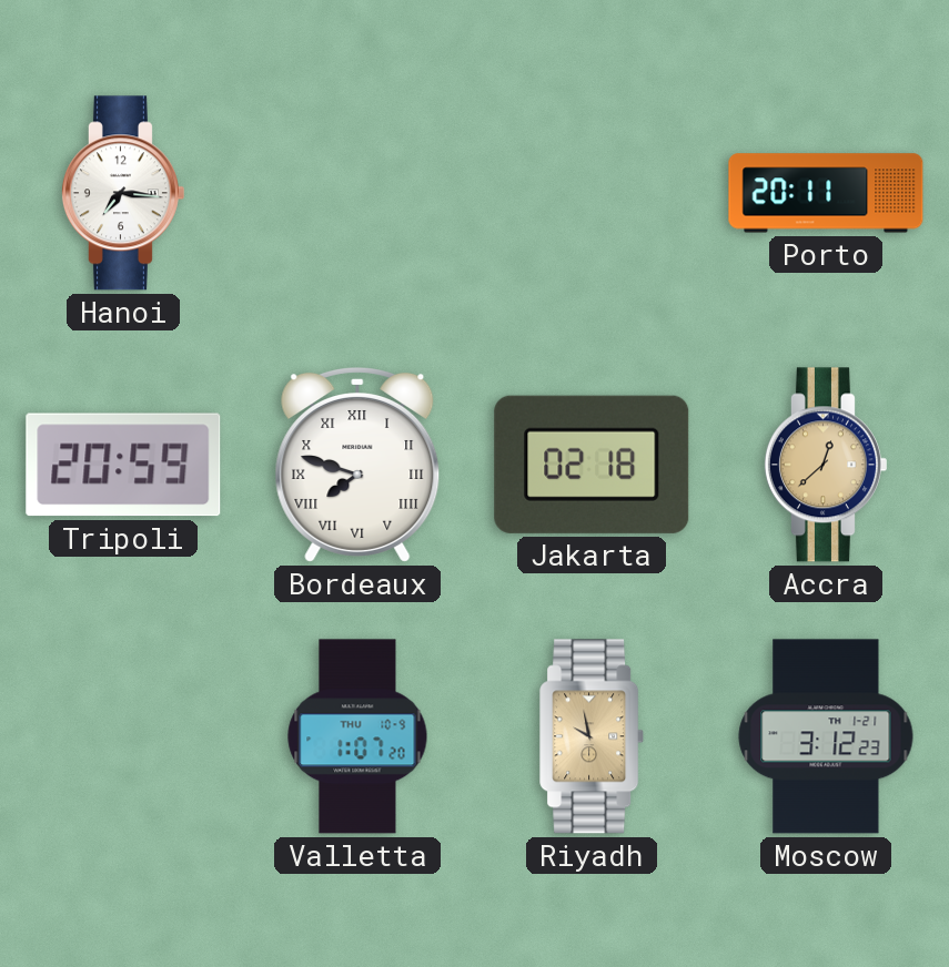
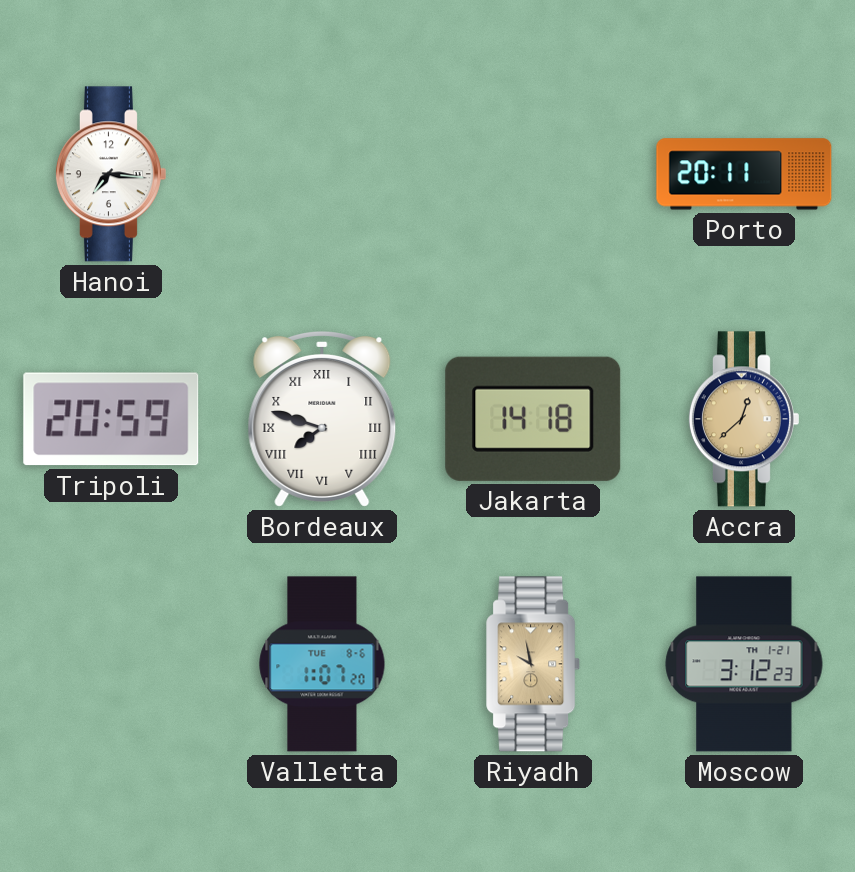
Jakarta: 02:18 -> 14:18 (533, 419)
Valletta date: THU 10-9 -> TUE 8-6 (322, 664)
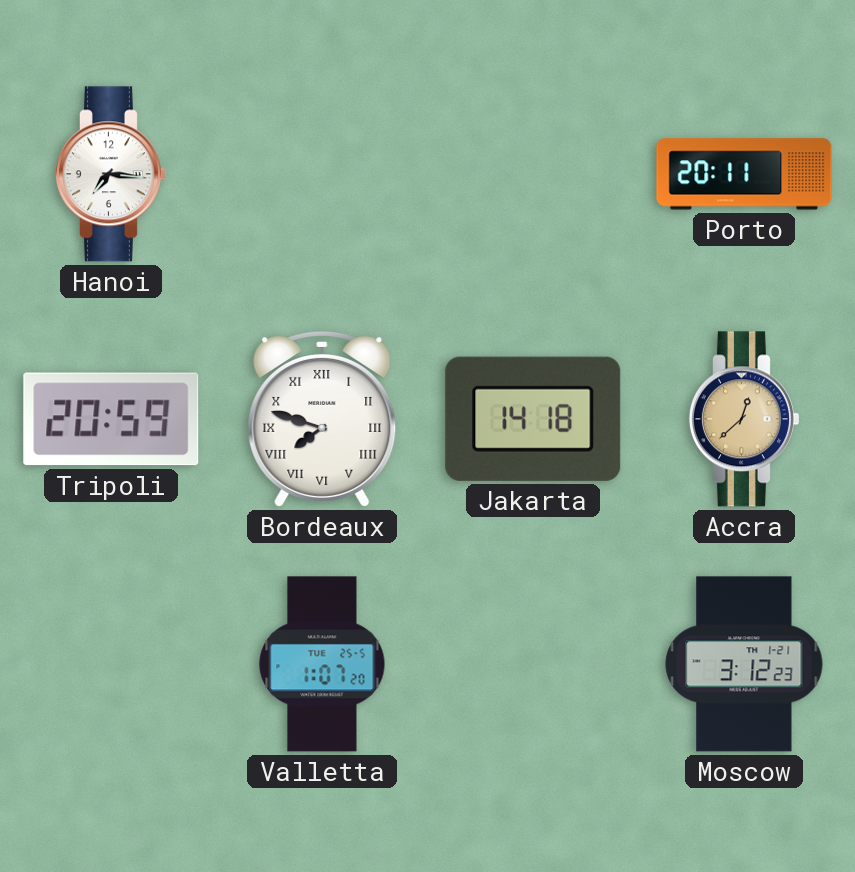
Valletta date: TUE 8-6 -> TUE 25-5 (322, 664)
Riyadh: 9:58 -> none (534, 664)
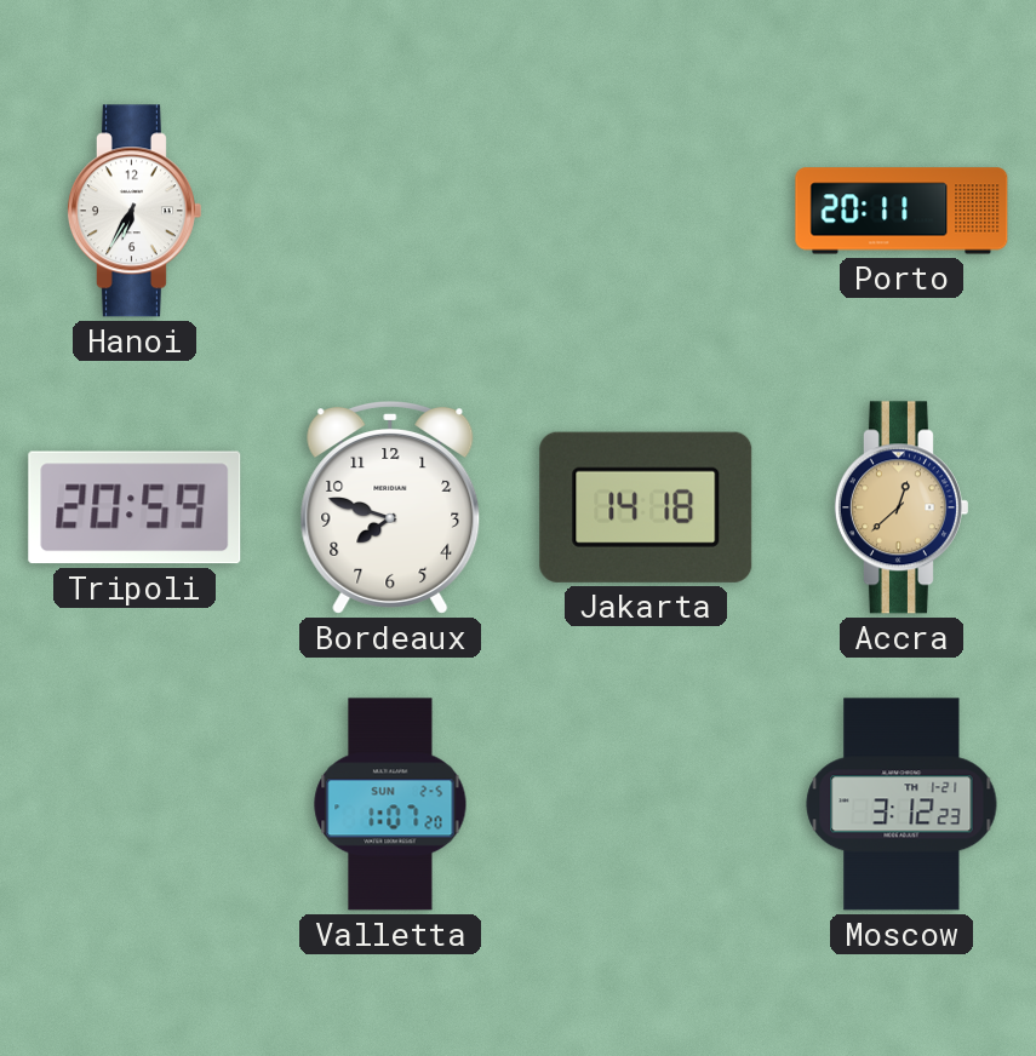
Hanoi: 7:16 -> 6:35 (133, 211)
Bordeaux numerals: Roman -> Arabic (390, 509)
Valletta date: TUE 25-5 -> SUN 2-5 (390, 804)
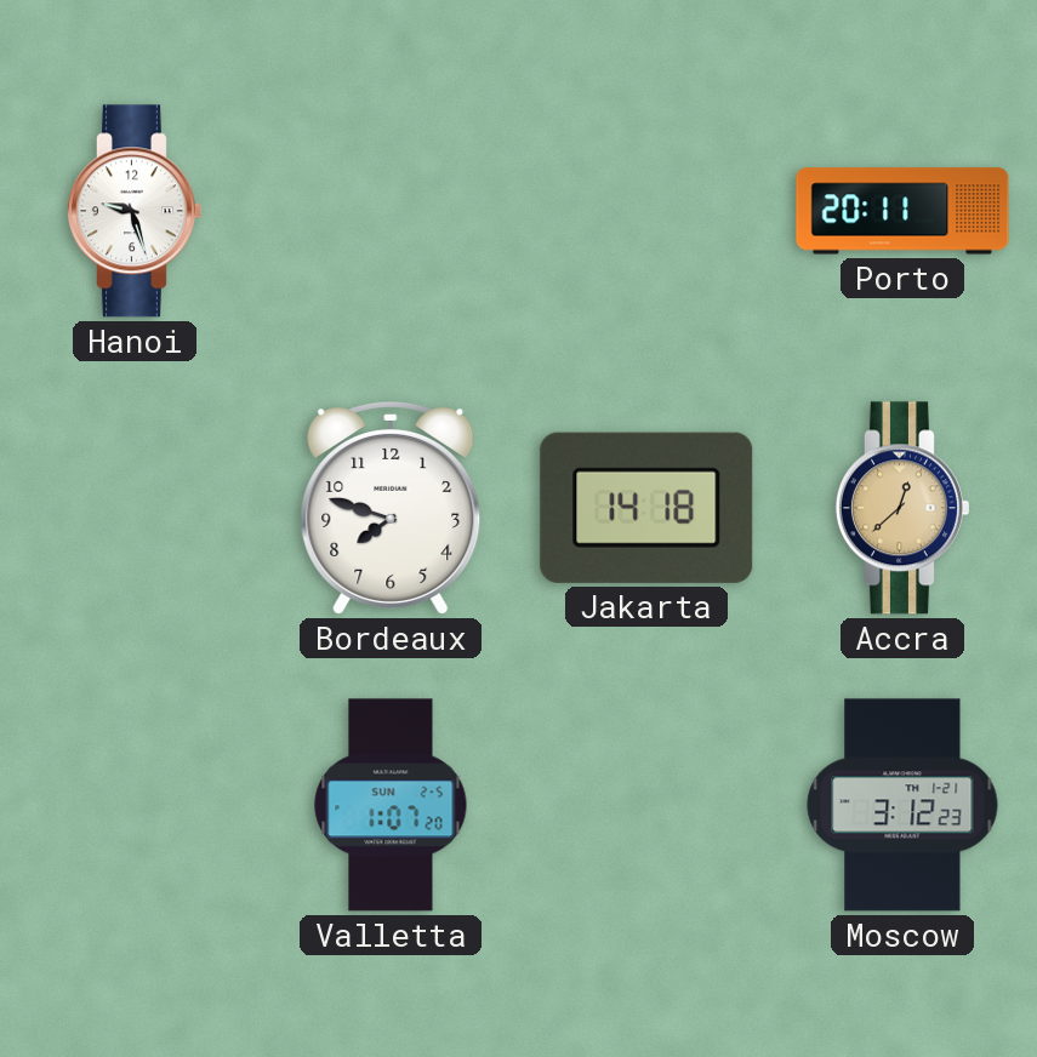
Hanoi: 6:35 -> 9:27 (133, 211)
Tripoli: 20:59 -> none (134, 507)
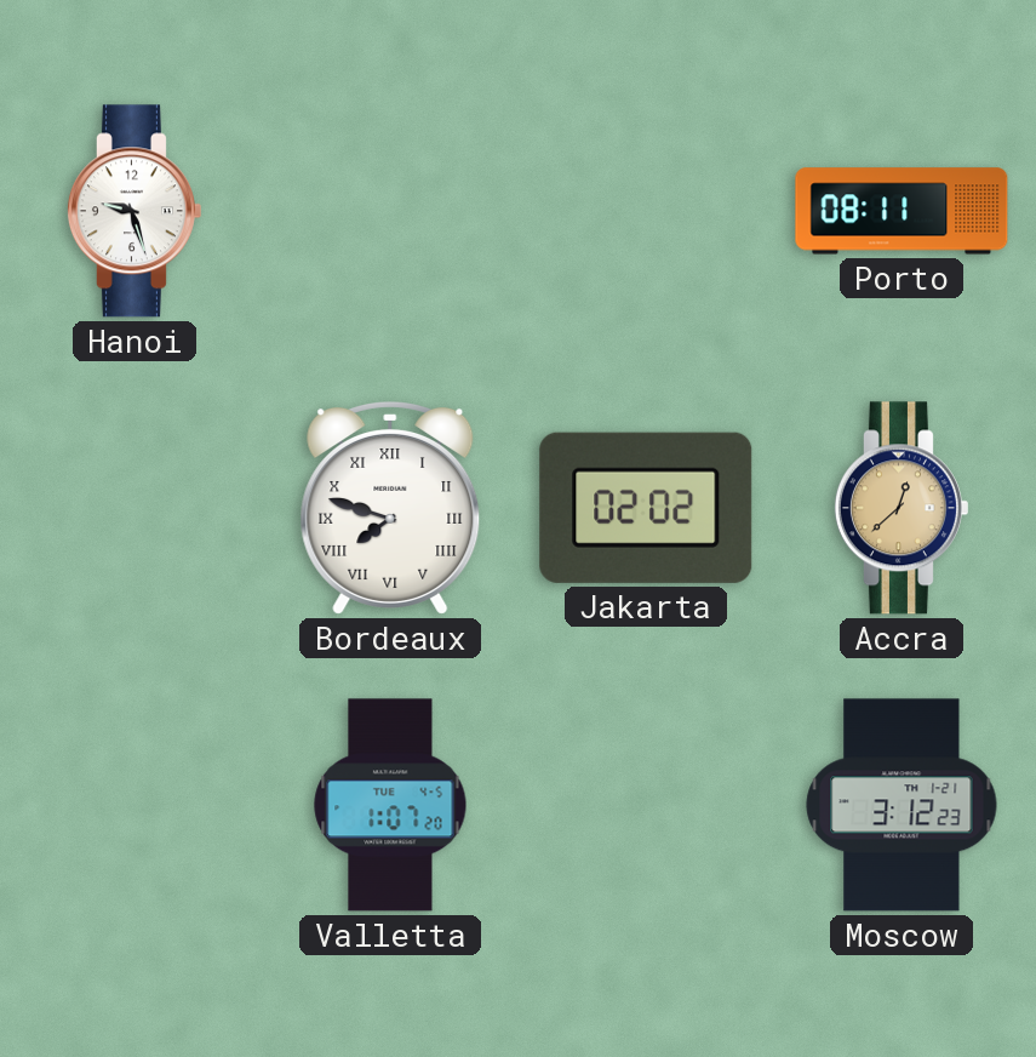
Porto: 20:11 -> 08:11 (902, 211)
Bordeaux numerals: Arabic -> Roman (390, 509)
Jakarta: 14:18 -> 02:02 (646, 508)
Valletta date: SUN 2-5 -> TUE 4-5 (390, 805)
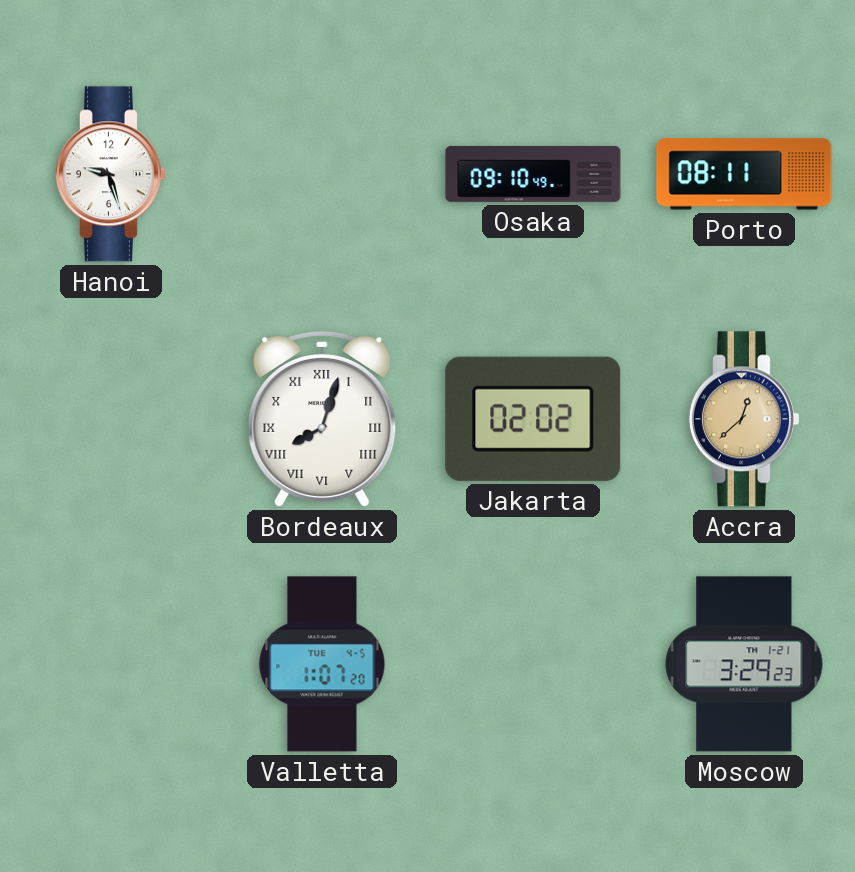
Osaka: none -> 09:10 (533, 174)
Bordeaux: 7:48 -> 8:03 (322, 420)
Moscow: 3:12 -> 3:29 (744, 664)
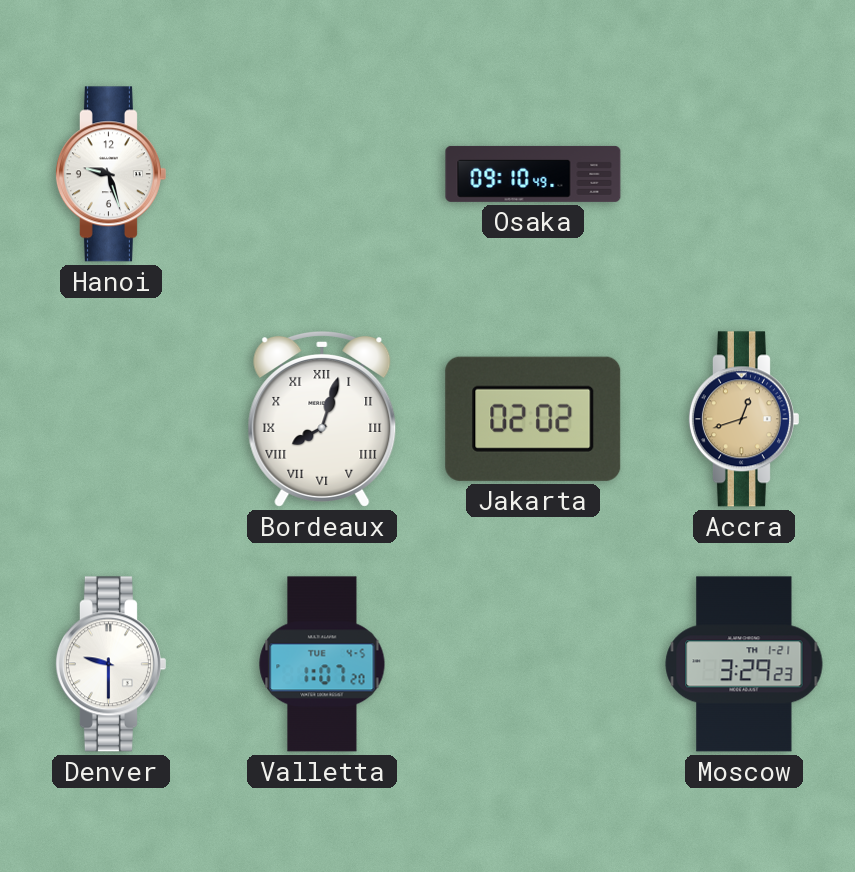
Porto: 08:11 -> none (744, 174)
Accra: 12:38 -> 12:42 (743, 419)
Denver: none -> 9:30 (110, 664)
